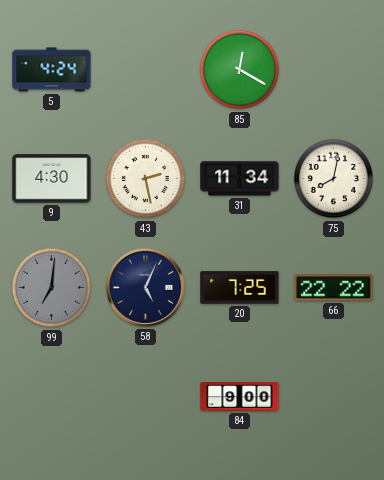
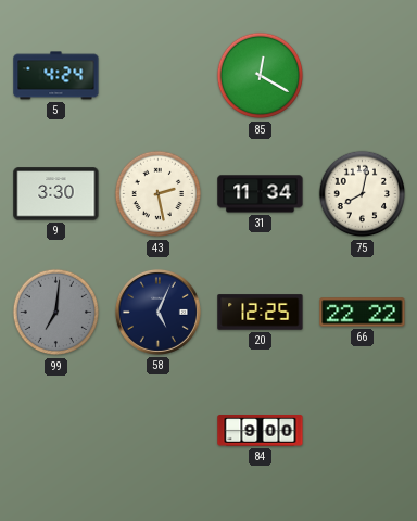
9: 4:30 -> 3:30 (56, 194)
20: 7:25 -> 12:25 (261, 313)
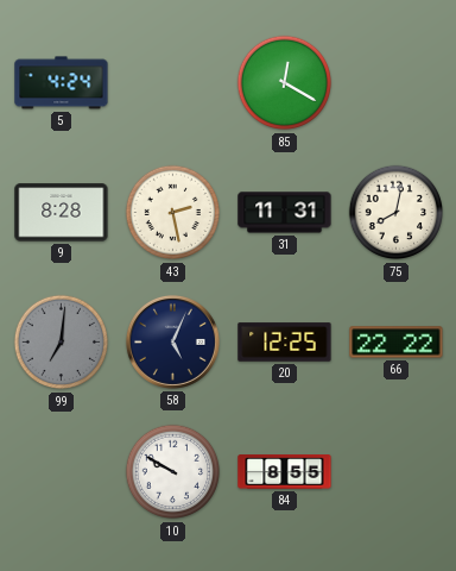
9: 3:30 -> 8:28 (62, 213)
31: 11:34 -> 11:31 (285, 213)
10: none -> 9:50 (173, 472)
84: 9:00 -> 8:55 (285, 472)
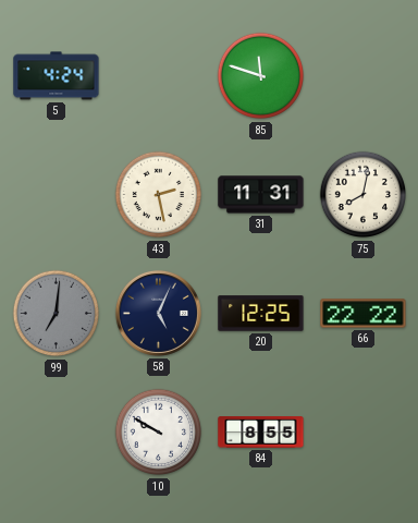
85: 12:20 -> 11:48 (261, 76)
9: 8:28 -> none (62, 213)
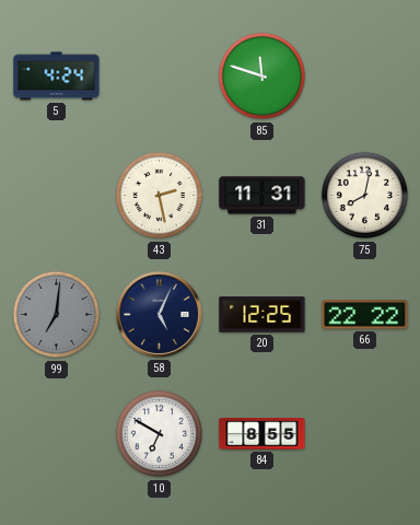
10: 9:50 -> 6:50 (160, 434)
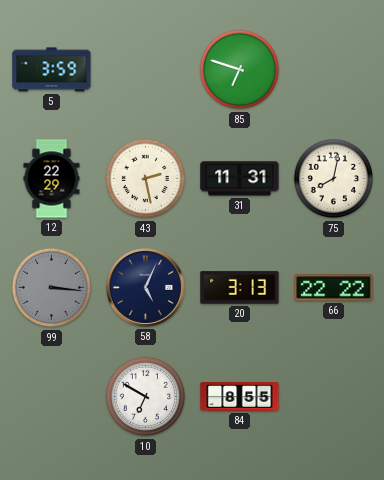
5: 4:24 -> 3:59 (52, 70)
85: 11:48 -> 6:48 (240, 70)
12: none -> 22:29 (52, 179)
99: 7:01 -> 3:16 (52, 288)
20: 12:25 -> 3:13 (240, 288)
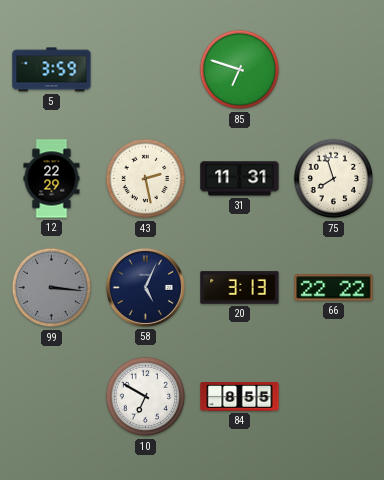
75: 8:02 -> 7:57 (334, 179)
